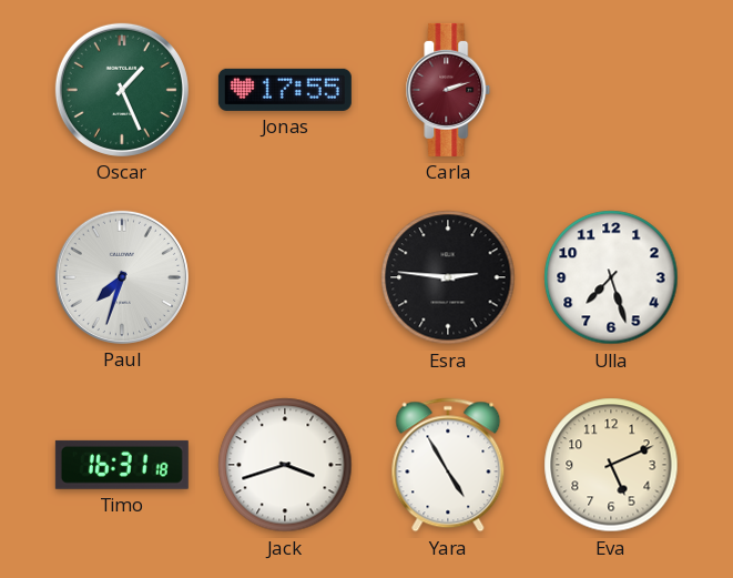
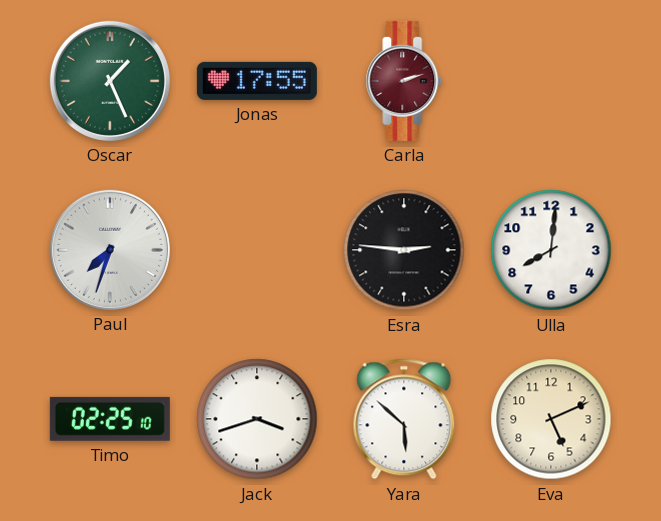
Ulla: 7:27 -> 8:01 (551, 250)
Timo: 16:31 -> 02:25 (110, 419)
Yara: 4:55 -> 5:52 (404, 419)
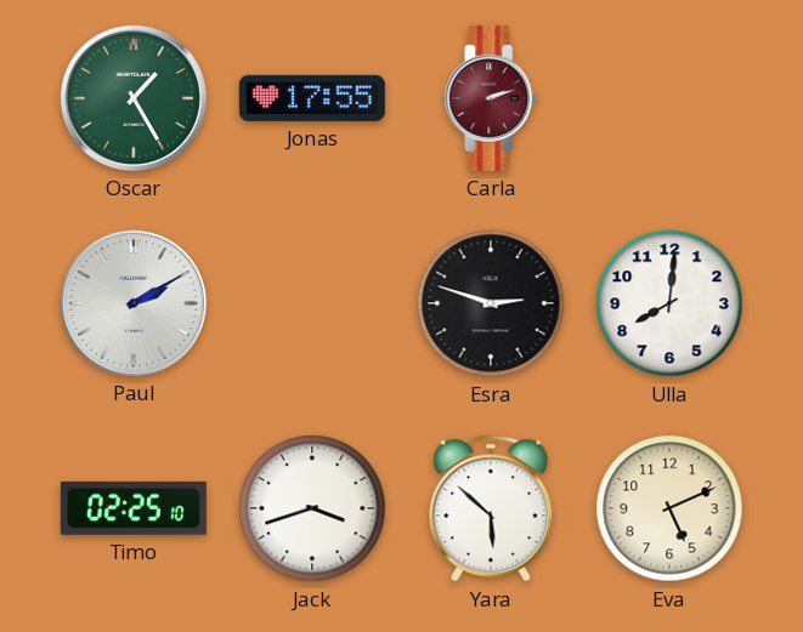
Oscar: 1:26 -> 1:25 (134, 98)
Paul: 7:33 -> 2:10 (134, 303)
Esra: 2:46 -> 2:48 (491, 303)
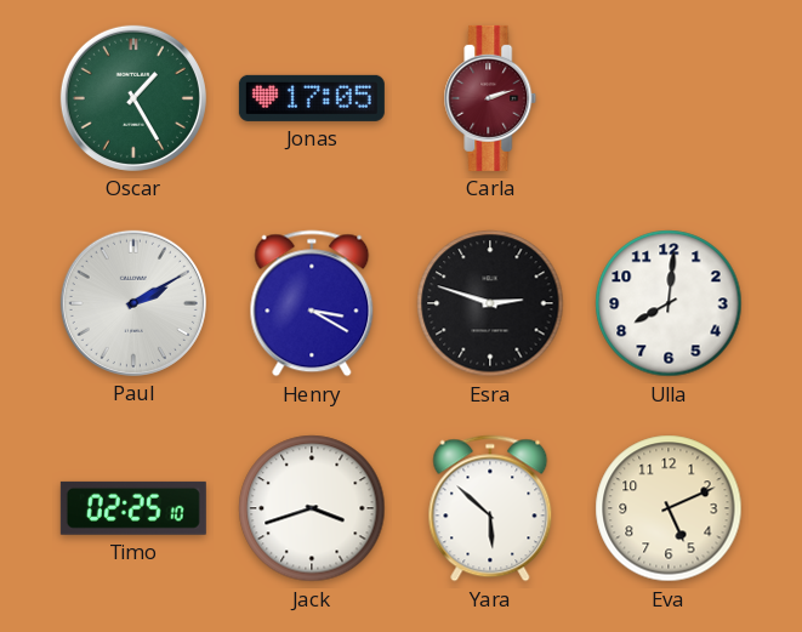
Jonas: 17:55 -> 17:05 (312, 98)
Henry: none -> 3:20 (312, 303)
